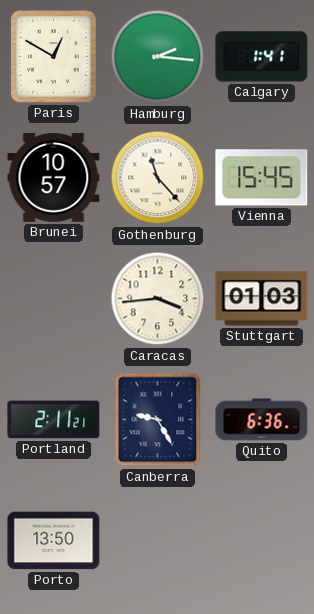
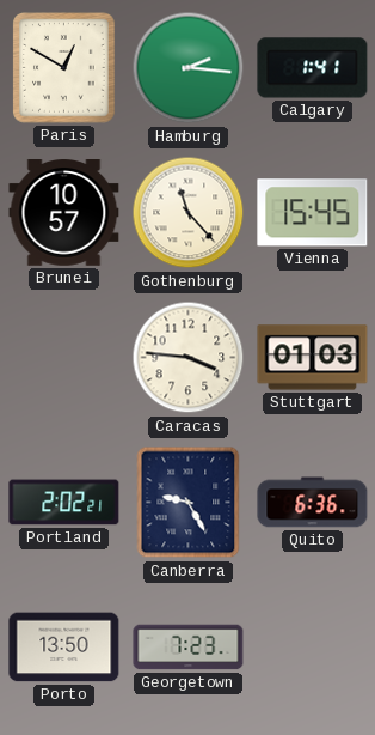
Caracas: 3:44 -> 3:46 (189, 358)
Portland: 2:11 -> 2:02 (64, 503)
Georgetown: none -> 7:23 (189, 648)
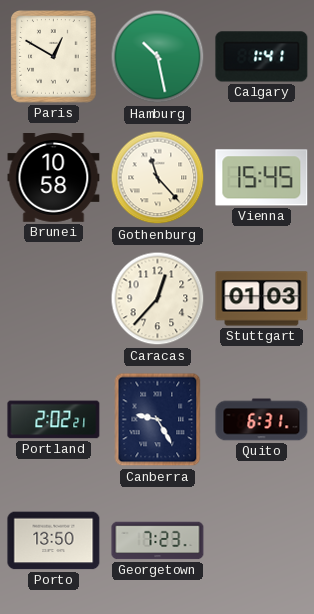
Hamburg: 2:16 -> 10:28 (158, 57)
Brunei: 10:57 -> 10:58 (54, 178)
Caracas: 3:46 -> 12:37 (158, 299)
Quito: 6:36 -> 6:31 (262, 420)
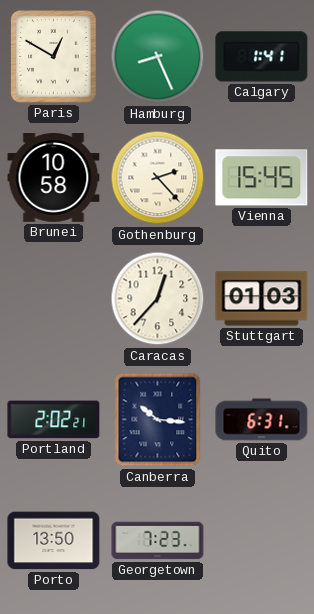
Hamburg: 10:28 -> 8:26 (158, 57)
Gothenburg: 11:23 -> 2:23 (158, 178)
Canberra: 9:25 -> 10:16 (158, 420)
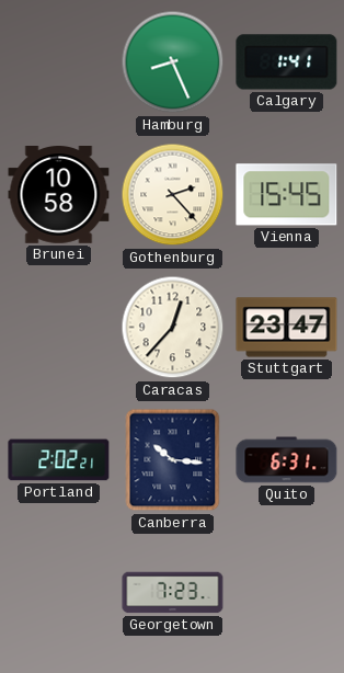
Paris: 12:50 -> none (54, 57)
Stuttgart: 01:03 -> 23:47 (287, 328)
Porto: 13:50 -> none (54, 541)
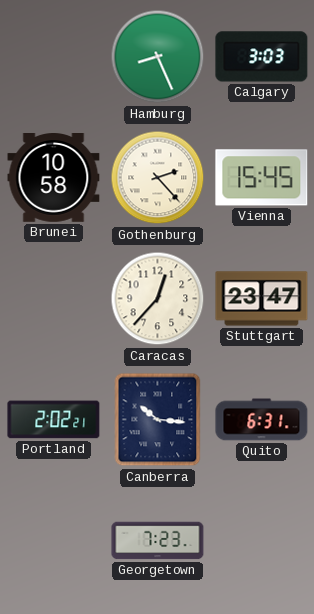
Calgary: 1:41 -> 3:03 (262, 57)
